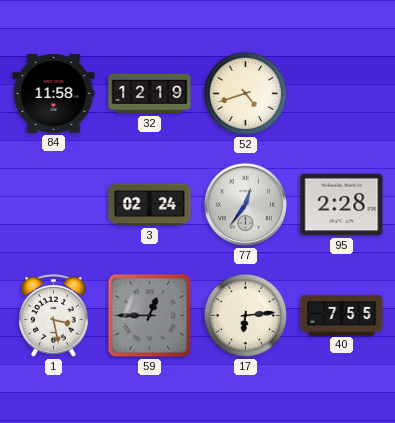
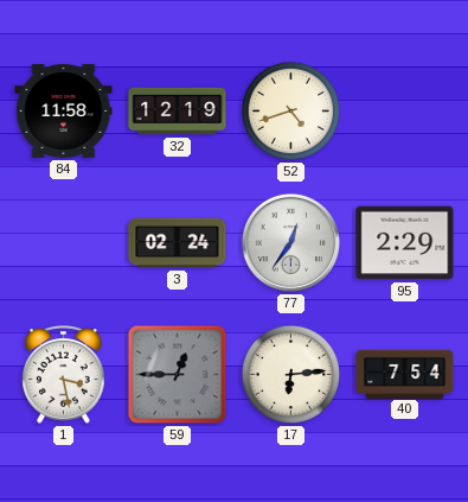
95: 2:28 -> 2:29 (405, 243)
40: 7:55 -> 7:54 (405, 374)
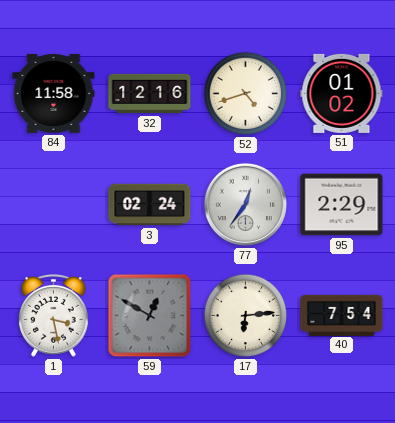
32: 12:19 -> 12:16 (150, 94)
51: none -> 01:02 (342, 93)
59: 12:45 -> 12:50 (150, 316)
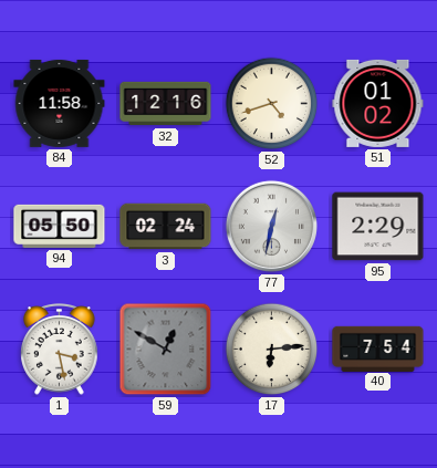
94: none -> 05:50 (60, 226)
77: 12:36 -> 12:32 (271, 226)
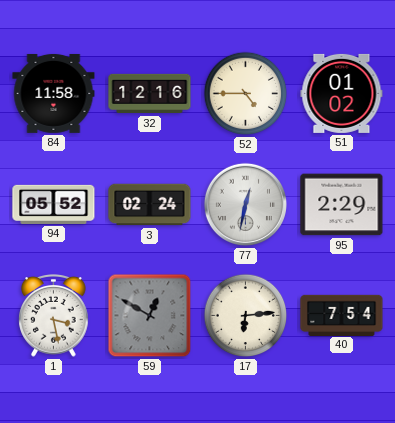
52: 4:42 -> 4:45 (246, 94)
94: 05:50 -> 05:52 (54, 204)
